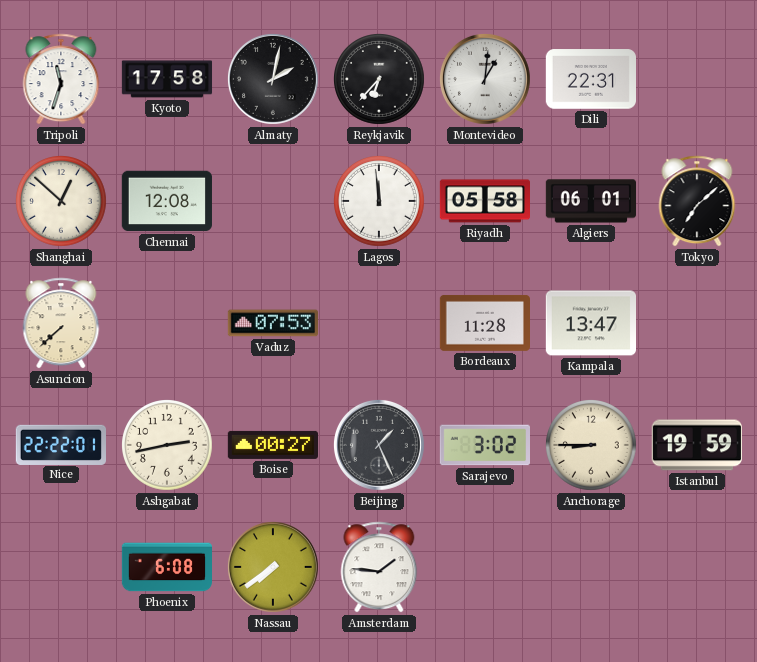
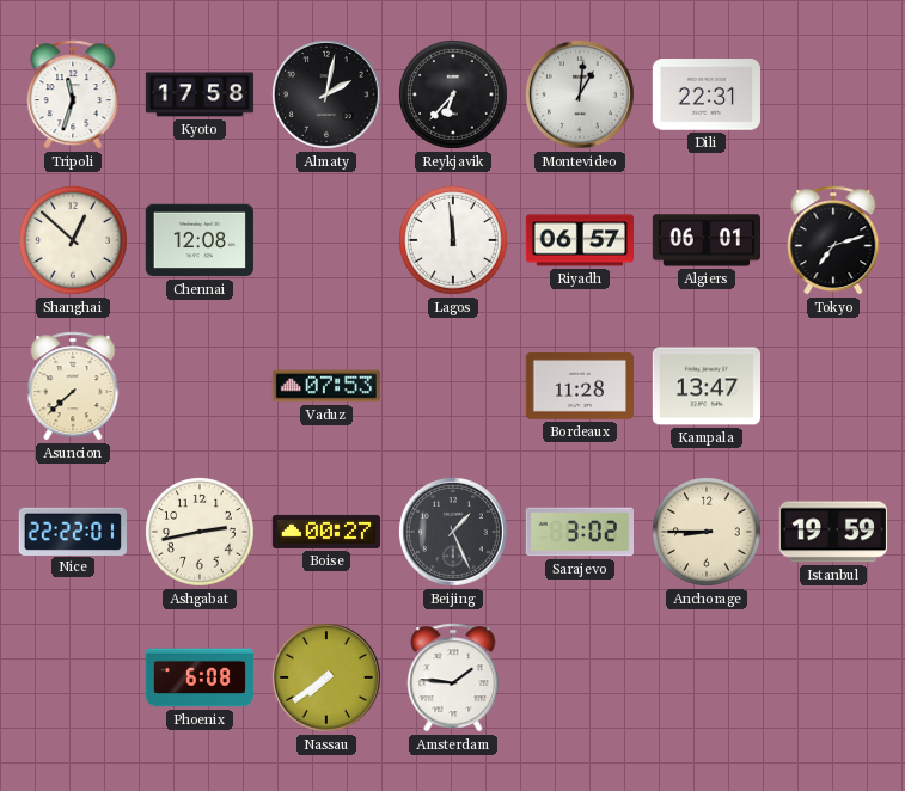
Riyadh: 05:58 -> 06:57 (579, 240)
Tokyo: 7:08 -> 7:12 (833, 240)
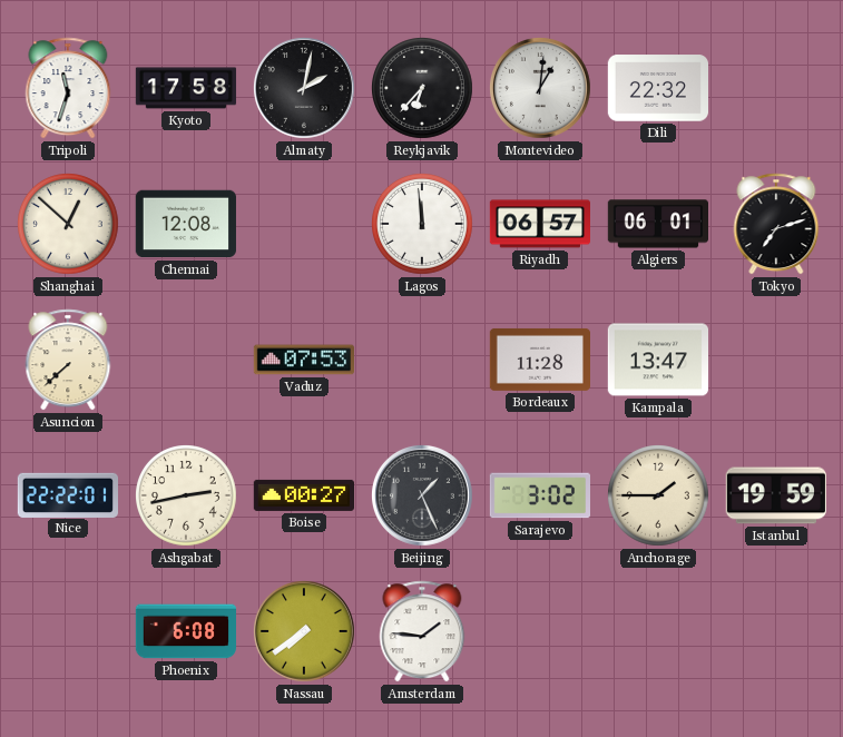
Dili: 22:31 -> 22:32 (657, 88)
Anchorage: 8:45 -> 1:45 (659, 497)
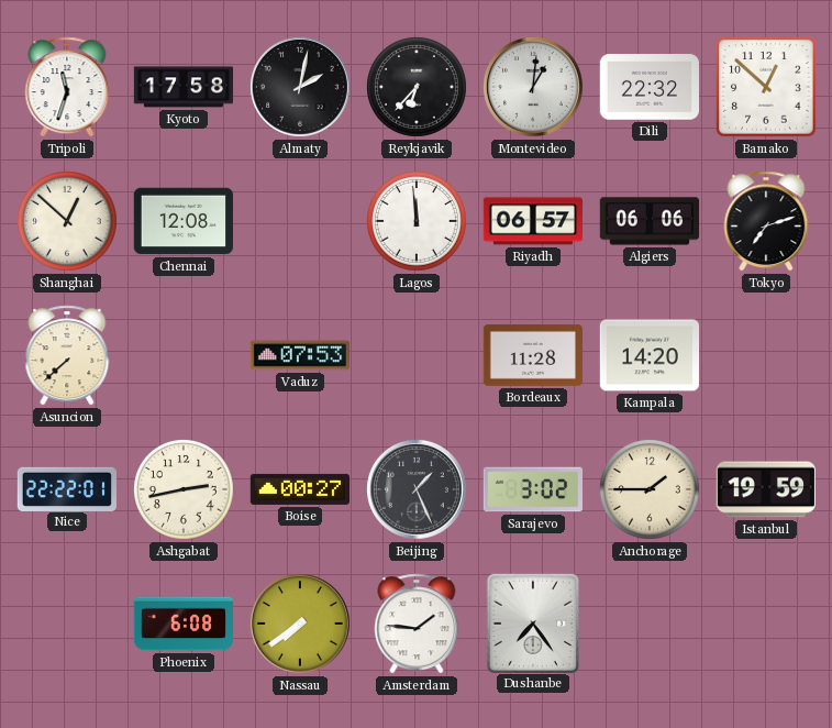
Bamako: none -> 12:52 (766, 87)
Algiers: 06:01 -> 06:06 (648, 221)
Kampala: 13:47 -> 14:20 (648, 355)
Dushanbe: none -> 7:24 (532, 622)
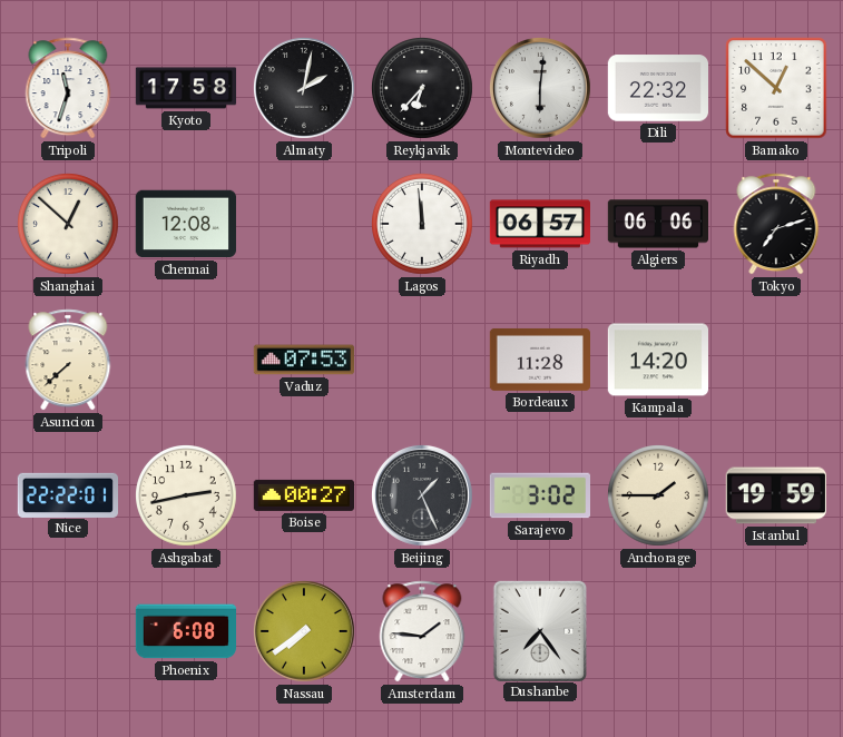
Montevideo: 1:01 -> 6:01 (541, 89)
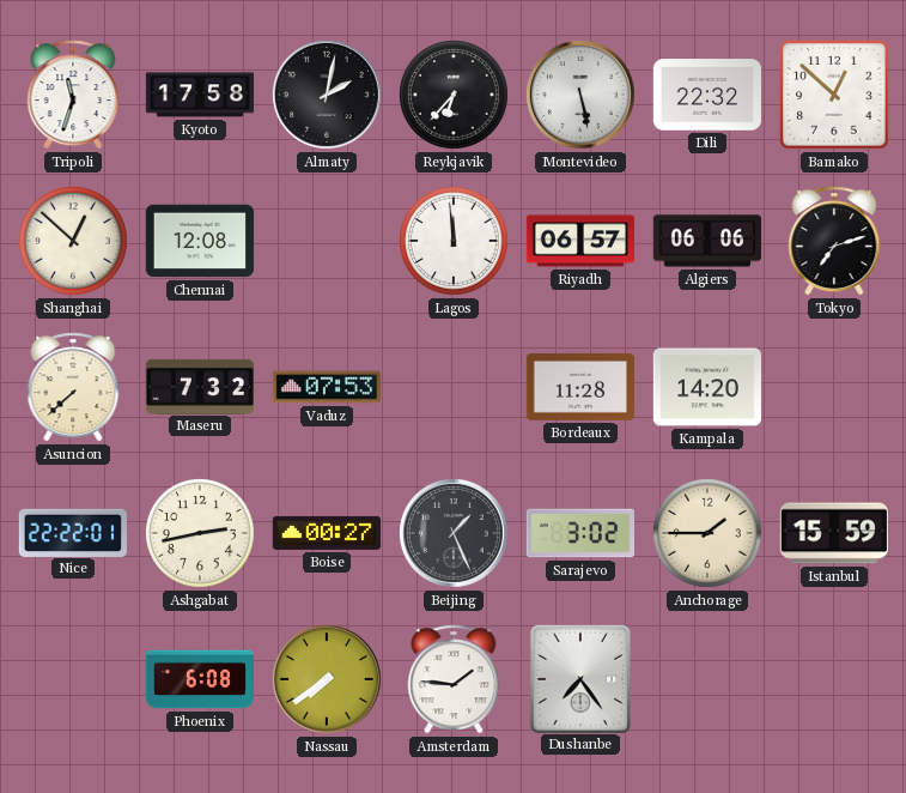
Montevideo: 6:01 -> 5:28 (582, 96)
Maseru: none -> 7:32 (199, 386)
Istanbul: 19:59 -> 15:59 (834, 533)
